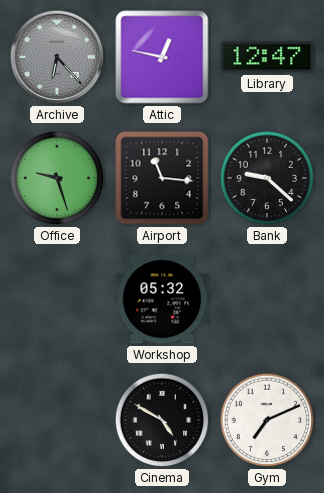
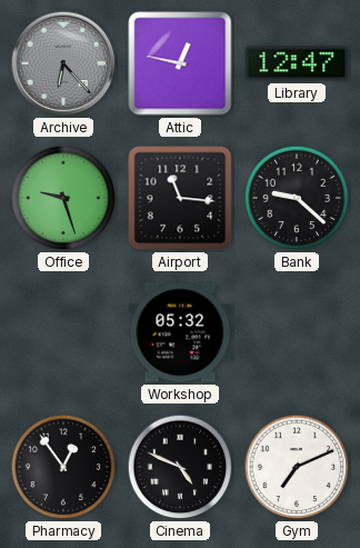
Pharmacy: none -> 12:54 (63, 467)
Cinema: 4:50 -> 4:49 (180, 467)
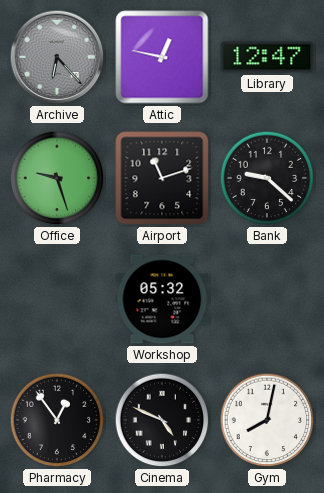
Airport: 11:16 -> 11:12 (162, 178)
Gym: 7:11 -> 8:02 (267, 420)
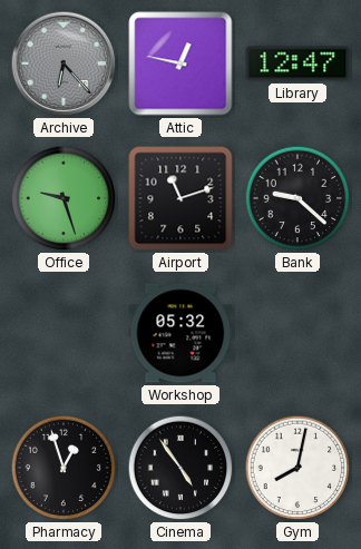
Pharmacy: 12:54 -> 12:57 (64, 468)
Cinema: 4:49 -> 4:54 (180, 468)
